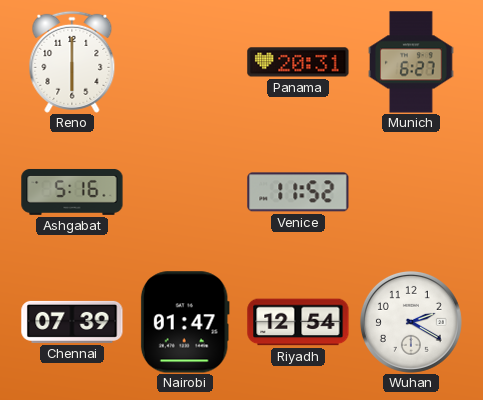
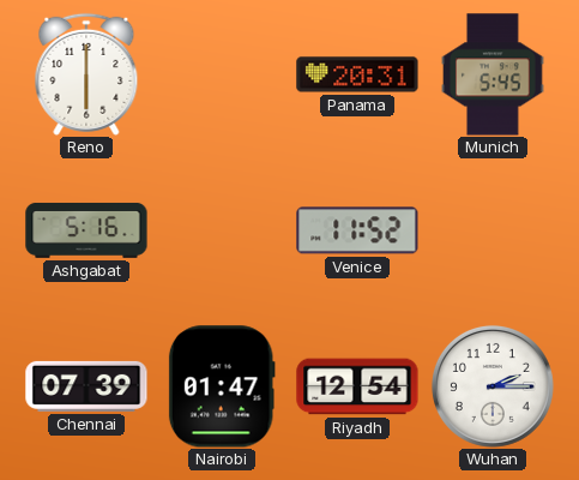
Munich: 6:27 -> 5:45 (493, 74)
Wuhan: 2:20 -> 2:15 (493, 386)
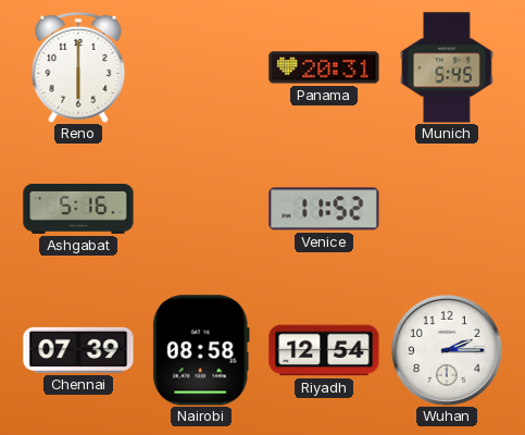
Nairobi: 01:47 -> 08:58 (201, 350)
